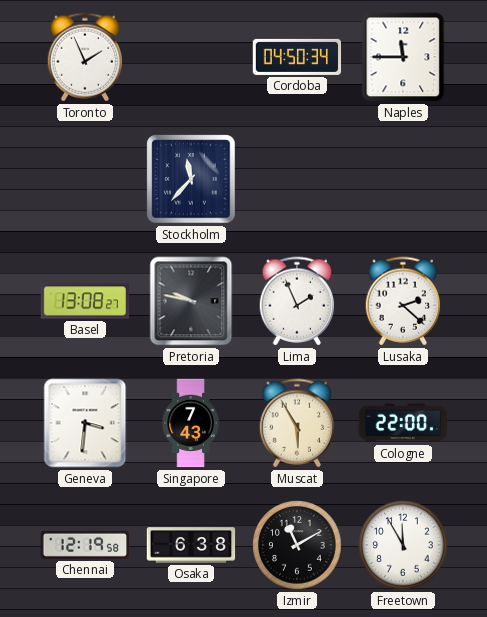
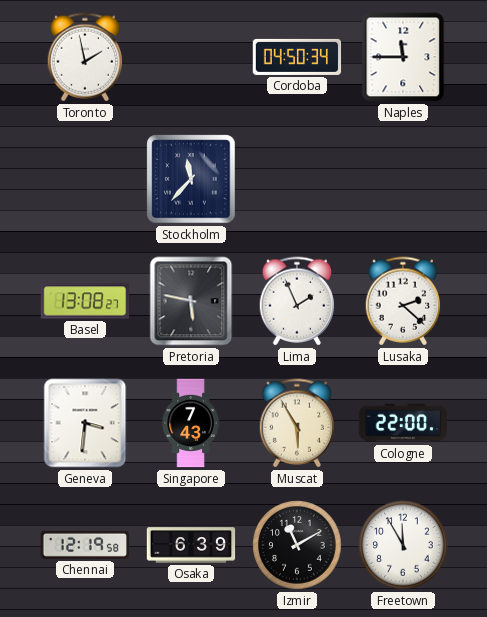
Toronto: 1:56 -> 1:58 (85, 57)
Pretoria: 9:47 -> 5:47 (191, 301)
Osaka: 6:38 -> 6:39 (191, 545)
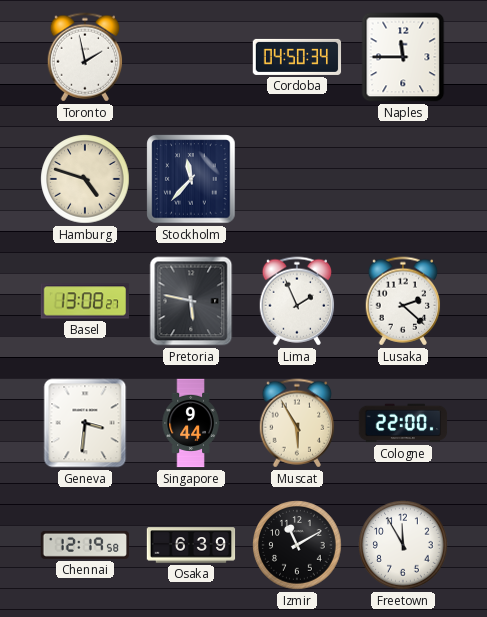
Hamburg: none -> 4:48 (85, 179)
Singapore: 7:43 -> 9:44 (191, 423)
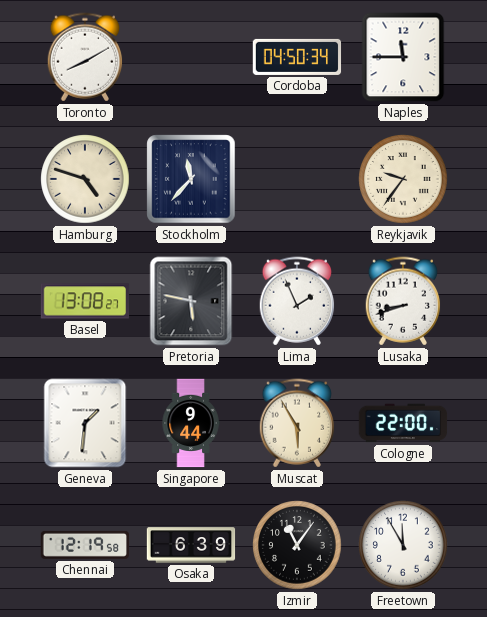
Toronto: 1:58 -> 8:10 (85, 57)
Reykjavik: none -> 9:36 (403, 179)
Lusaka: 2:22 -> 8:42 (403, 301)
Geneva: 3:31 -> 1:31 (85, 423)
Izmir: 11:10 -> 11:06 (297, 545)
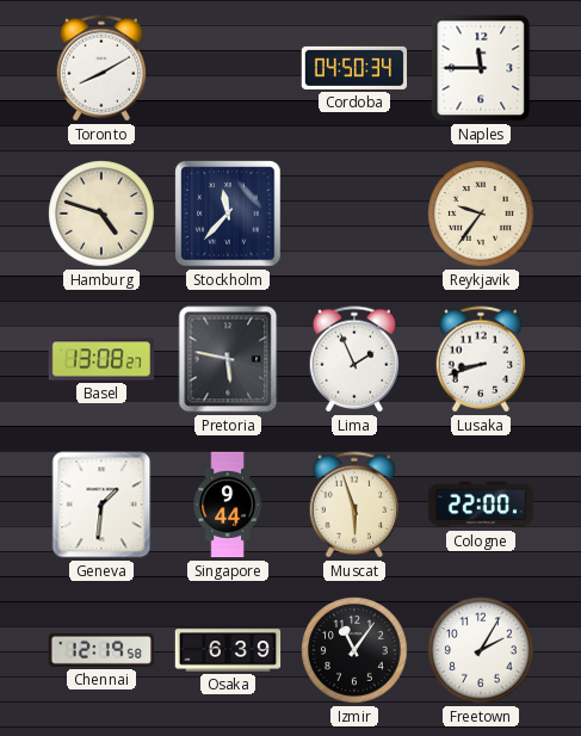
Muscat: 5:55 -> 5:57 (354, 505)
Freetown: 11:55 -> 2:05 (481, 650)
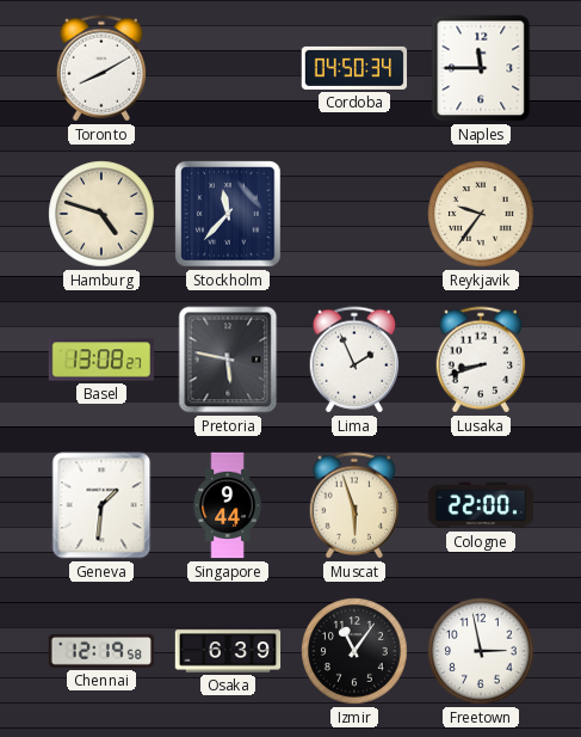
Freetown: 2:05 -> 2:58 (481, 651)
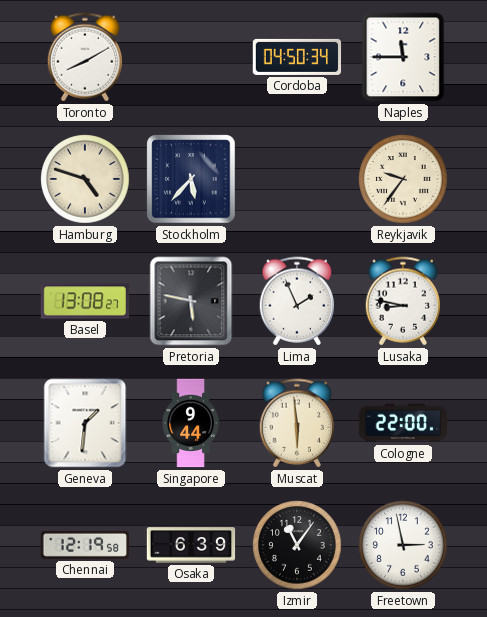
Stockholm: 11:37 -> 5:37 (191, 179)
Lusaka: 8:42 -> 8:47 (403, 301)
Muscat: 5:57 -> 5:59 (297, 423)
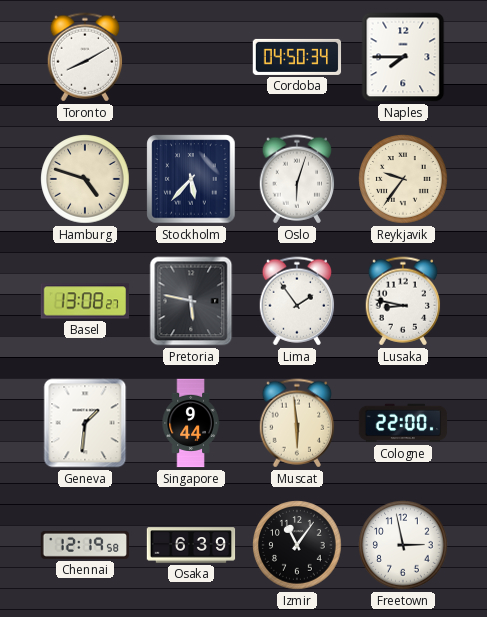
Naples: 11:45 -> 7:45 (403, 57)
Oslo: none -> 6:03 (297, 179)
Lima: 1:56 -> 1:54 (297, 301)
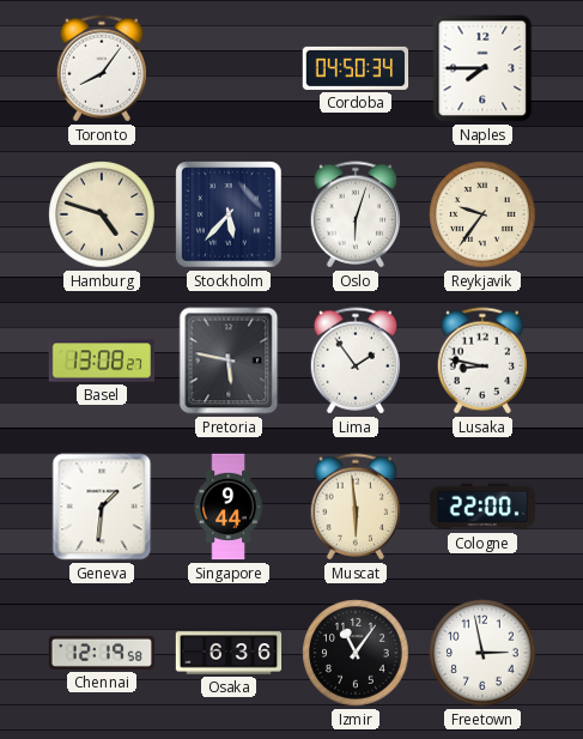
Toronto: 8:10 -> 8:06 (102, 68)
Osaka: 6:39 -> 6:36 (229, 653)
